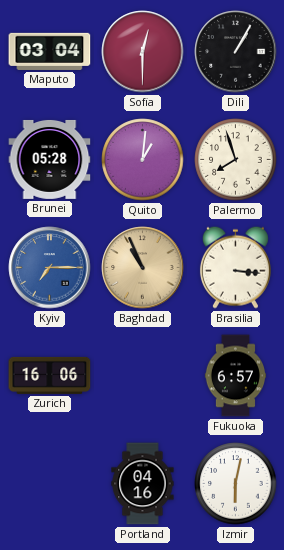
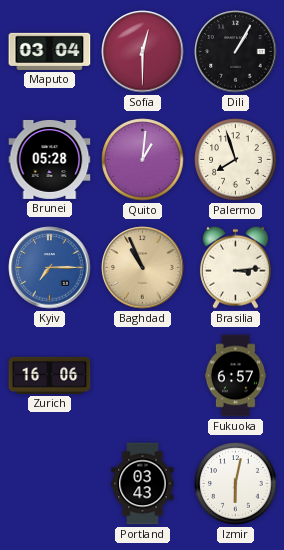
Brasilia: 3:16 -> 3:14 (235, 267)
Portland: 04:16 -> 03:43 (143, 484)
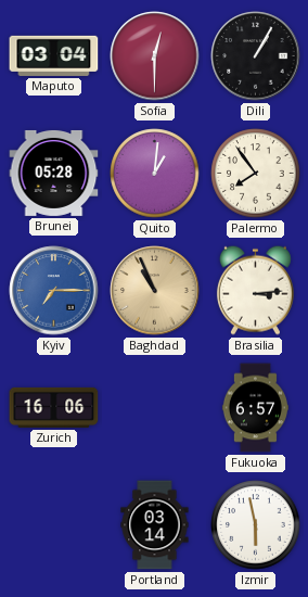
Palermo: 7:57 -> 7:54 (256, 174)
Portland: 03:43 -> 03:14 (155, 525)
Izmir: 6:02 -> 5:58 (256, 525)
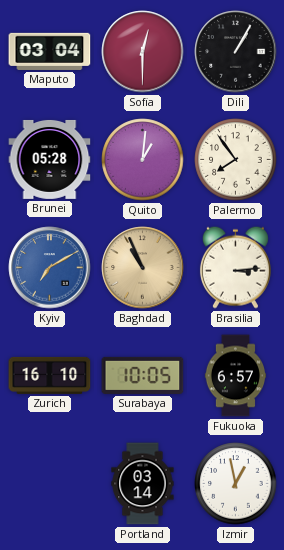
Kyiv: 7:15 -> 7:10 (50, 268)
Zurich: 16:06 -> 16:10 (50, 375)
Surabaya: none -> 10:05 (143, 375)
Izmir: 5:58 -> 12:58 (236, 484)
